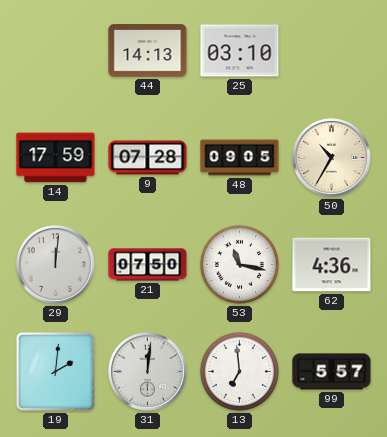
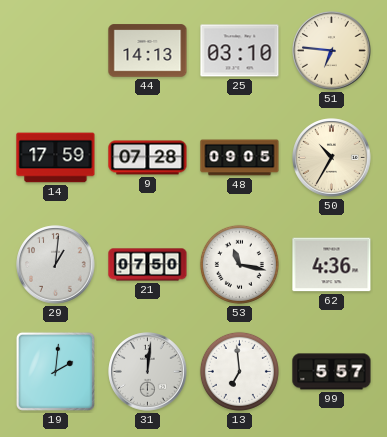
51: none -> 6:46 (332, 51)
29: 12:01 -> 1:01 (56, 265)
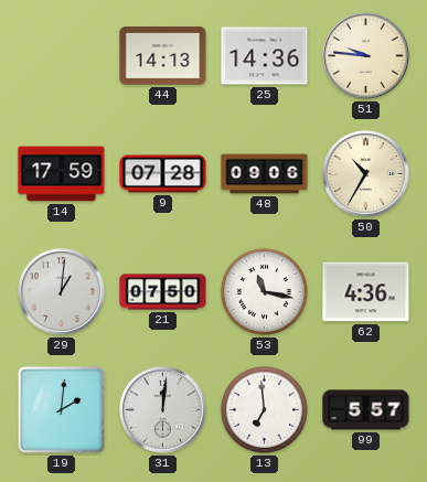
25: 03:10 -> 14:36 (265, 56)
51: 6:46 -> 9:46 (366, 56)
48: 09:05 -> 09:06 (265, 174)
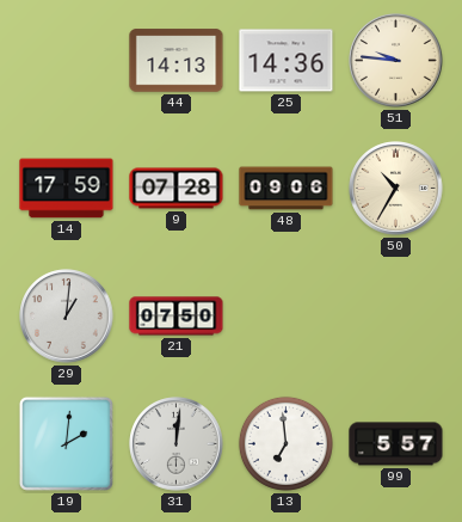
53: 11:17 -> none (264, 291)
62: 4:36 -> none (366, 292)
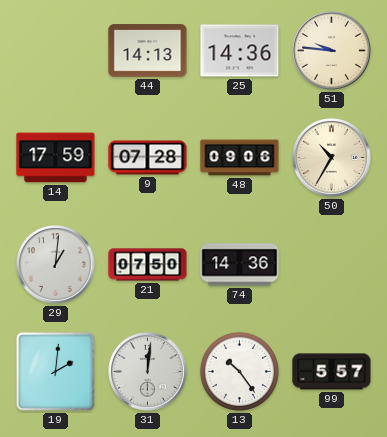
74: none -> 14:36 (240, 265)
13: 6:59 -> 10:24 (239, 371)
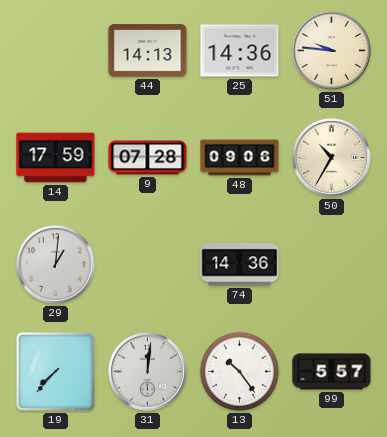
21: 07:50 -> none (148, 265)
19: 2:01 -> 7:37 (55, 371)
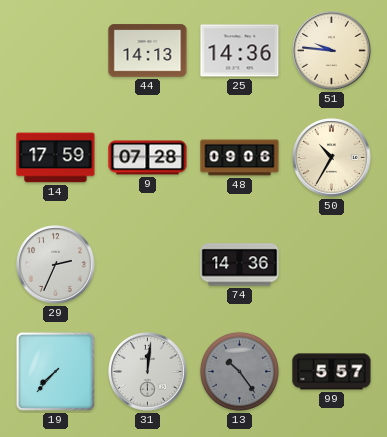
29: 1:01 -> 2:34 (56, 265)
13 dial: white -> grey (239, 371)
